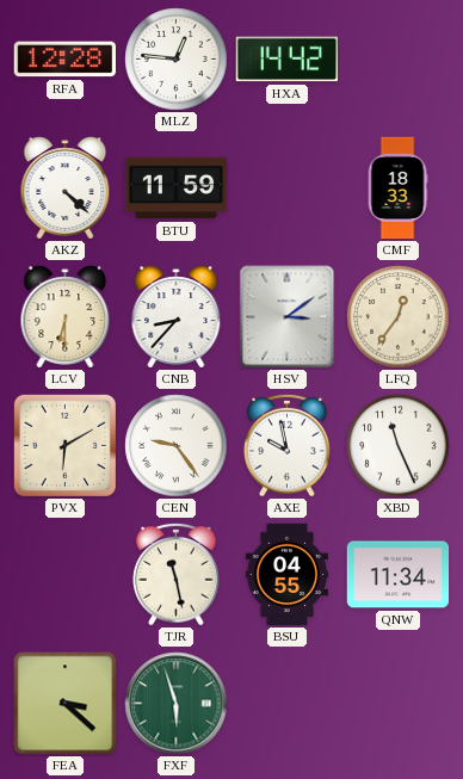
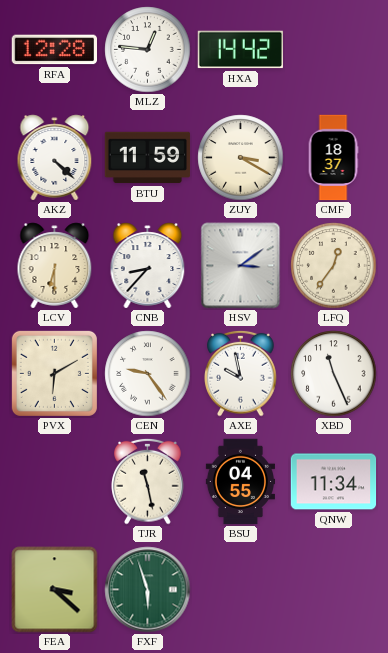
ZUY: none -> 3:20 (241, 158)
CMF: 18:33 -> 18:37 (333, 158)
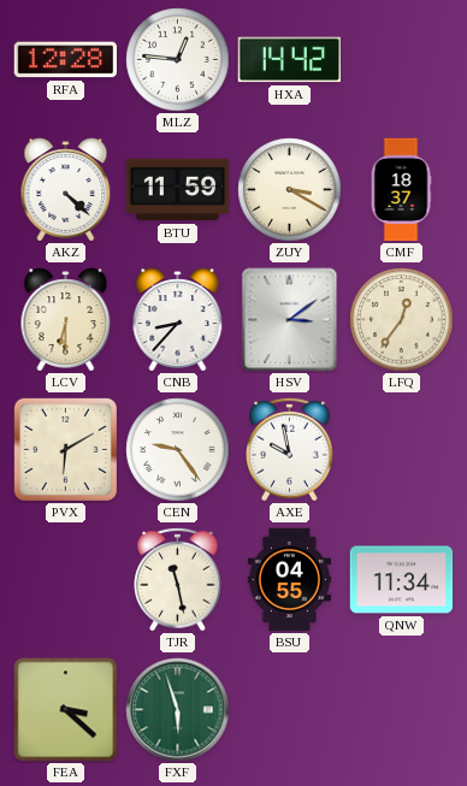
XBD: 11:26 -> none (334, 374)
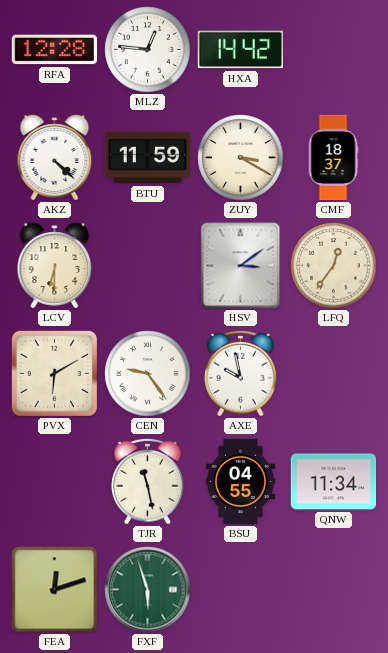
CNB: 8:37 -> none (178, 320)
FEA: 3:22 -> 12:12 (55, 590)
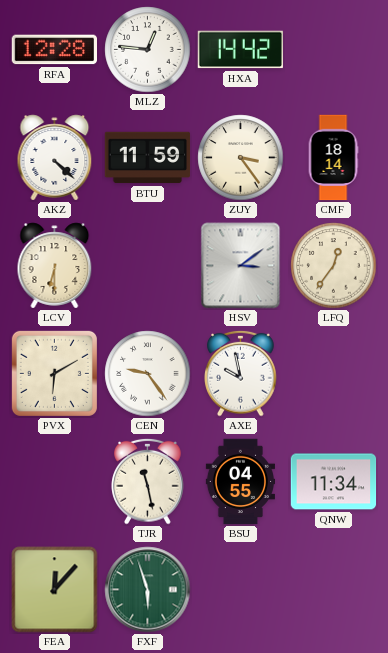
ZUY: 3:20 -> 3:24 (241, 158)
CMF: 18:37 -> 18:14 (333, 158)
FEA: 12:12 -> 12:07 (55, 590)
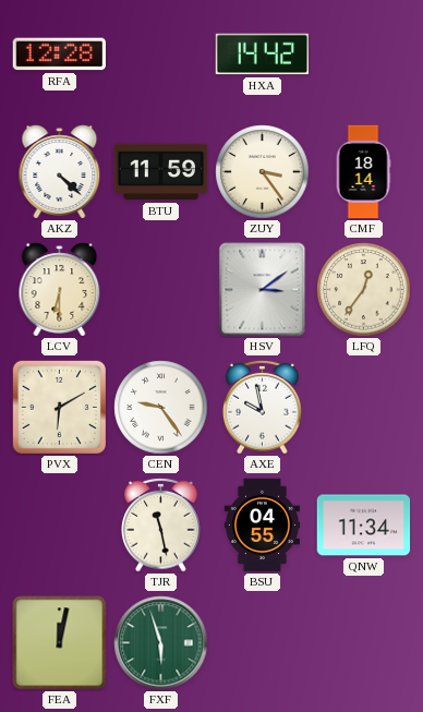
MLZ: 12:46 -> none (148, 50)
FEA: 12:07 -> 12:02 (60, 643)
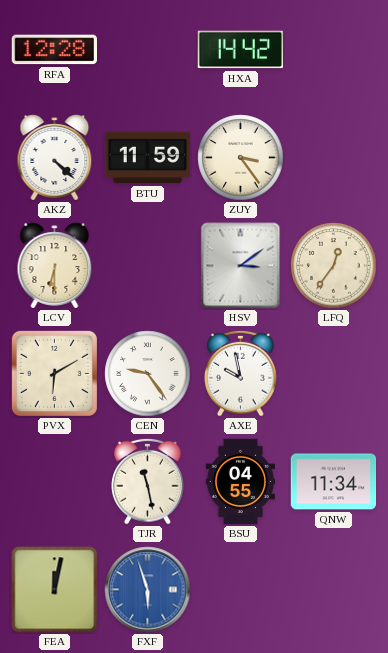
CMF: 18:14 -> none (363, 172)
FXF dial: green -> blue (148, 590)
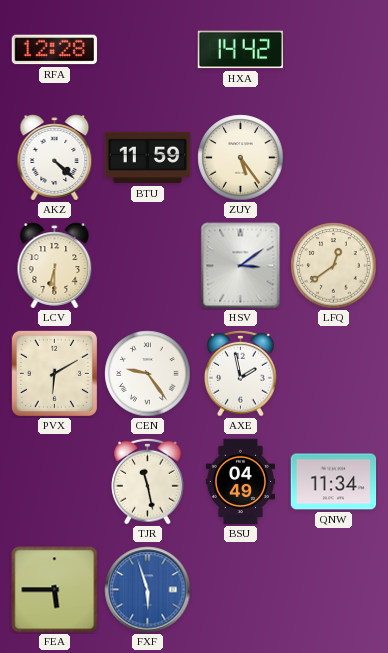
ZUY: 3:24 -> 5:24 (241, 158)
LFQ: 12:36 -> 12:39 (334, 266)
AXE: 9:58 -> 1:58 (241, 373)
BSU: 04:55 -> 04:49 (240, 482)
FEA: 12:02 -> 5:45 (55, 590)
